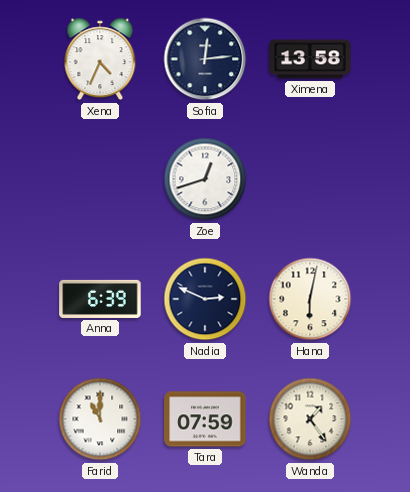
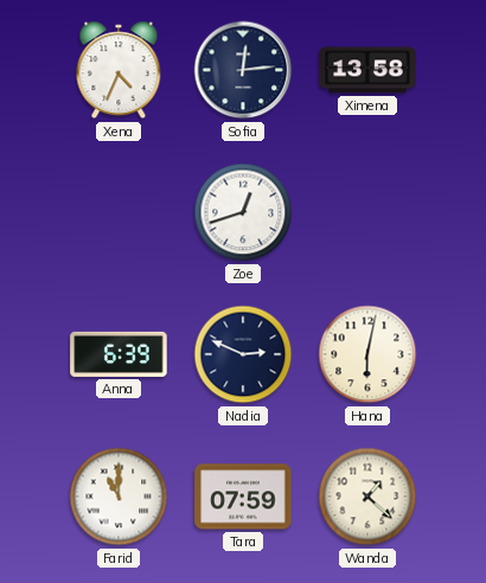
Wanda: 1:24 -> 1:22 (367, 496)
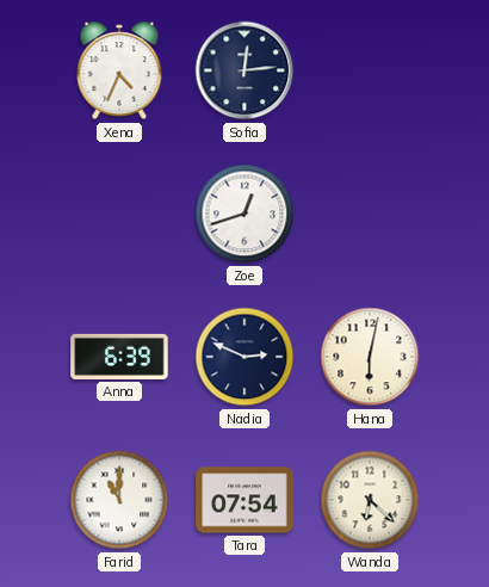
Ximena: 13:58 -> none (367, 70)
Tara: 07:59 -> 07:54 (244, 500)
Wanda: 1:22 -> 6:22 (370, 500)
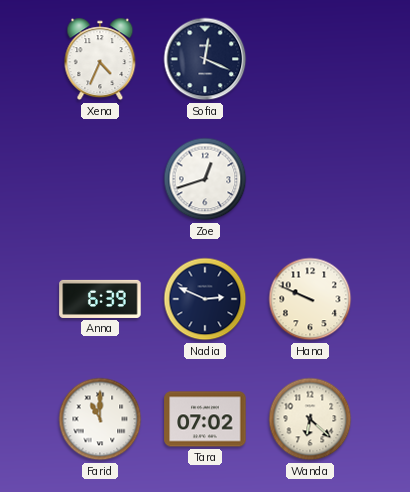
Sofia: 12:14 -> 12:19 (205, 59)
Hana: 6:02 -> 9:49 (310, 299)
Tara: 07:54 -> 07:02 (205, 419)
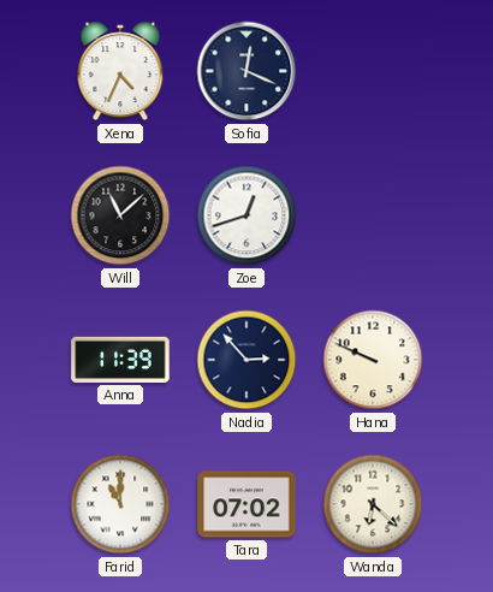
Will: none -> 11:08 (120, 215)
Anna: 6:39 -> 11:39 (120, 360)
Nadia: 2:49 -> 2:53 (246, 360)
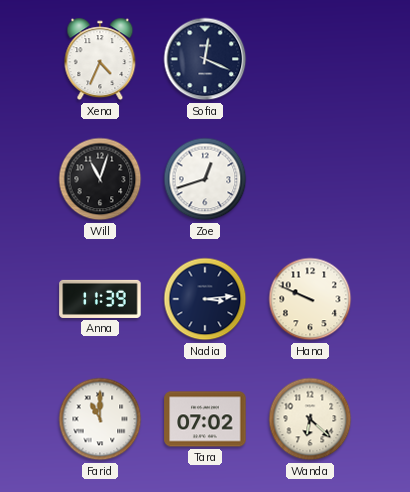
Will: 11:08 -> 11:03 (100, 179)
Nadia: 2:53 -> 3:14 (205, 299)
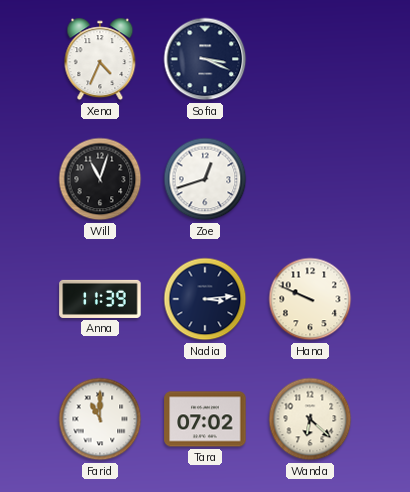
Sofia: 12:19 -> 3:19 (205, 59)
